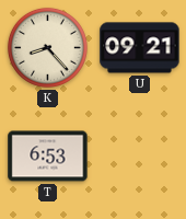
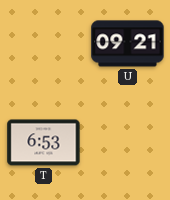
K: 8:23 -> none (47, 47)
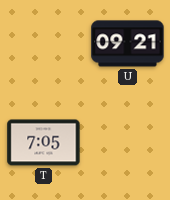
T: 6:53 -> 7:05 (44, 143)
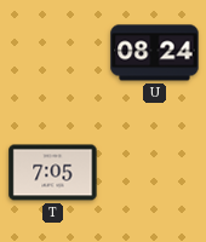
U: 09:21 -> 08:24 (155, 53)
